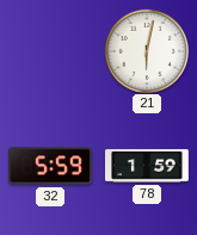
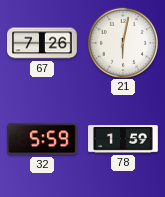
67: none -> 7:26 (43, 43)
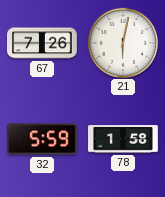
78: 1:59 -> 1:58 (124, 139)
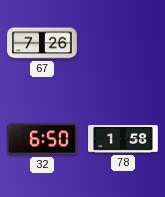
21: 6:02 -> none (123, 42)
32: 5:59 -> 6:50 (43, 139)
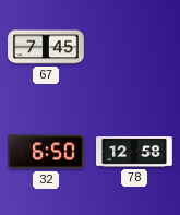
67: 7:26 -> 7:45 (47, 47)
78: 1:58 -> 12:58 (135, 152)
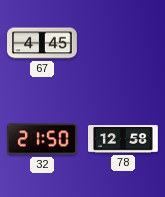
67: 7:45 -> 4:45 (43, 43)
32: 6:50 -> 21:50 (43, 139)
